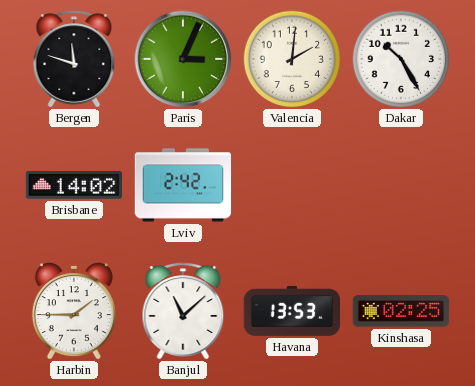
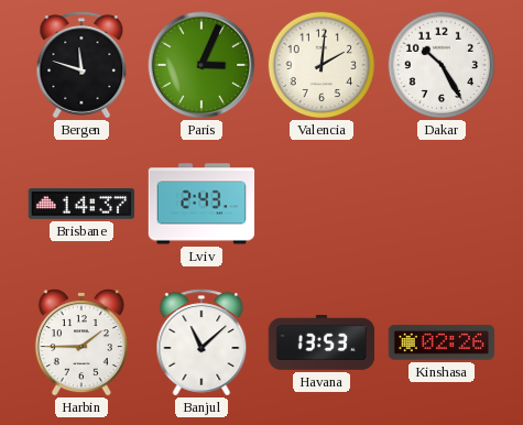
Brisbane: 14:02 -> 14:37 (81, 205)
Lviv: 2:42 -> 2:43 (201, 204)
Kinshasa: 02:25 -> 02:26 (442, 342)
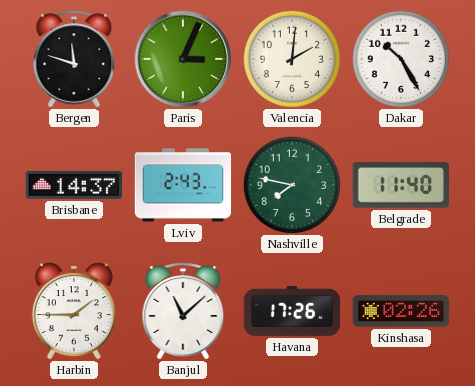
Nashville: none -> 7:47 (292, 185)
Belgrade: none -> 11:40 (400, 185)
Havana: 13:53 -> 17:26 (292, 311)
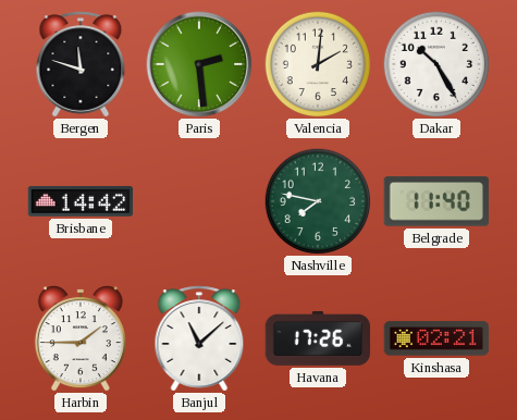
Paris: 3:04 -> 2:29 (199, 64)
Brisbane: 14:37 -> 14:42 (81, 202)
Lviv: 2:43 -> none (183, 185)
Kinshasa: 02:26 -> 02:21 (436, 338)
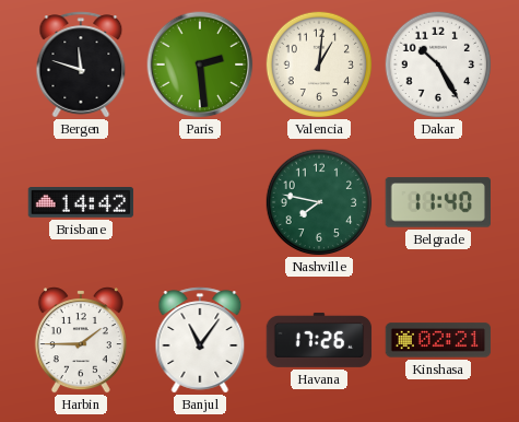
Valencia: 2:01 -> 1:01 (319, 65)
Banjul: 11:08 -> 11:06 (200, 340)
